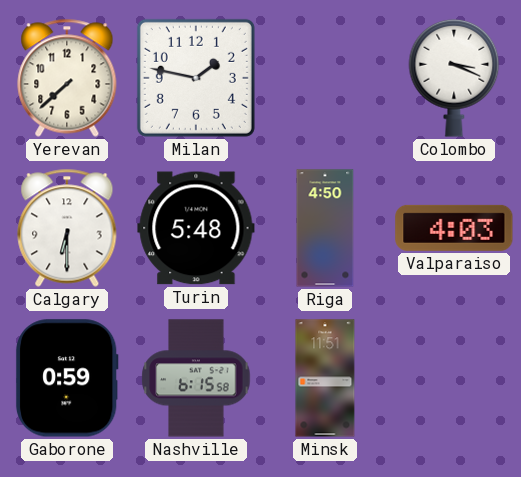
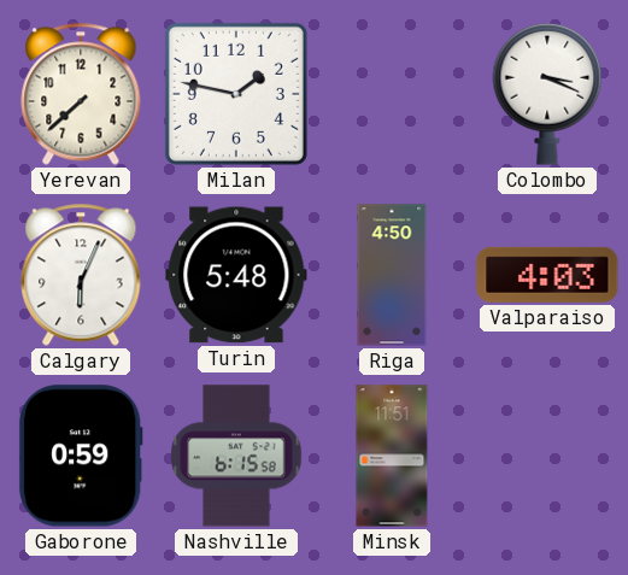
Calgary: 6:30 -> 6:04 (81, 275)
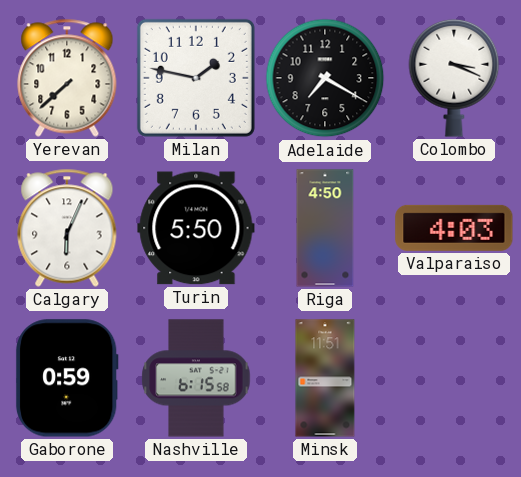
Adelaide: none -> 7:20 (325, 78)
Turin: 5:48 -> 5:50 (196, 228)
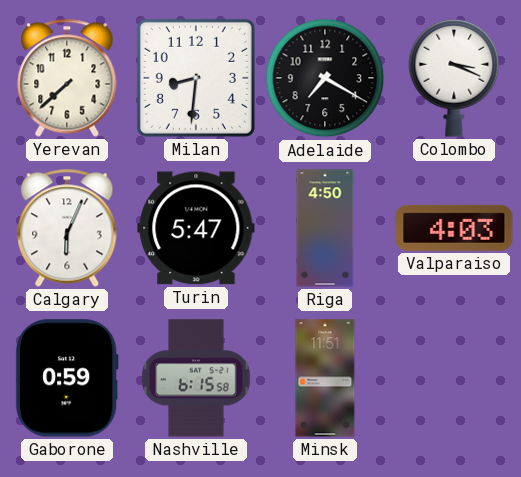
Milan: 1:47 -> 8:31 (196, 78)
Turin: 5:50 -> 5:47 (196, 228)
